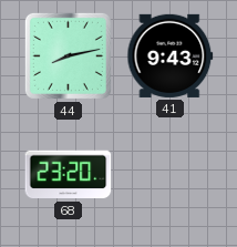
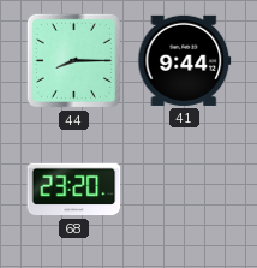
44: 8:13 -> 8:15 (73, 60)
41: 9:43 -> 9:44 (185, 60)
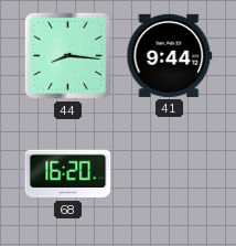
44: 8:15 -> 8:16 (67, 55)
68: 23:20 -> 16:20 (68, 174)
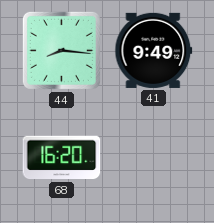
41: 9:44 -> 9:49 (154, 50)
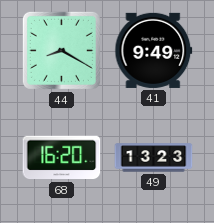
44: 8:16 -> 8:20 (61, 50)
49: none -> 13:23 (154, 158)
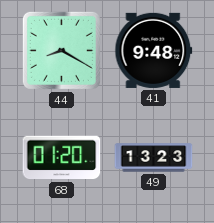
41: 9:49 -> 9:48 (154, 50)
68: 16:20 -> 01:20 (62, 158)
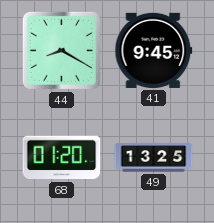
41: 9:48 -> 9:45 (154, 50)
49: 13:23 -> 13:25 (154, 158)
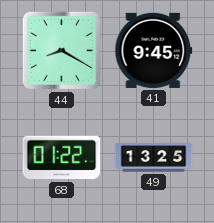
68: 01:20 -> 01:22 (62, 158)
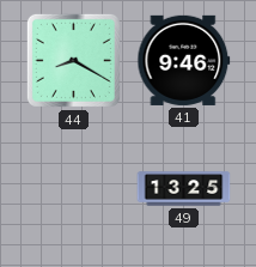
41: 9:45 -> 9:46 (184, 60)
68: 01:22 -> none (62, 158)
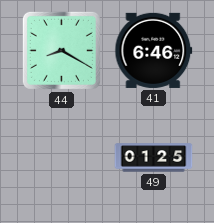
41: 9:46 -> 6:46 (154, 50)
49: 13:25 -> 01:25 (154, 158)
